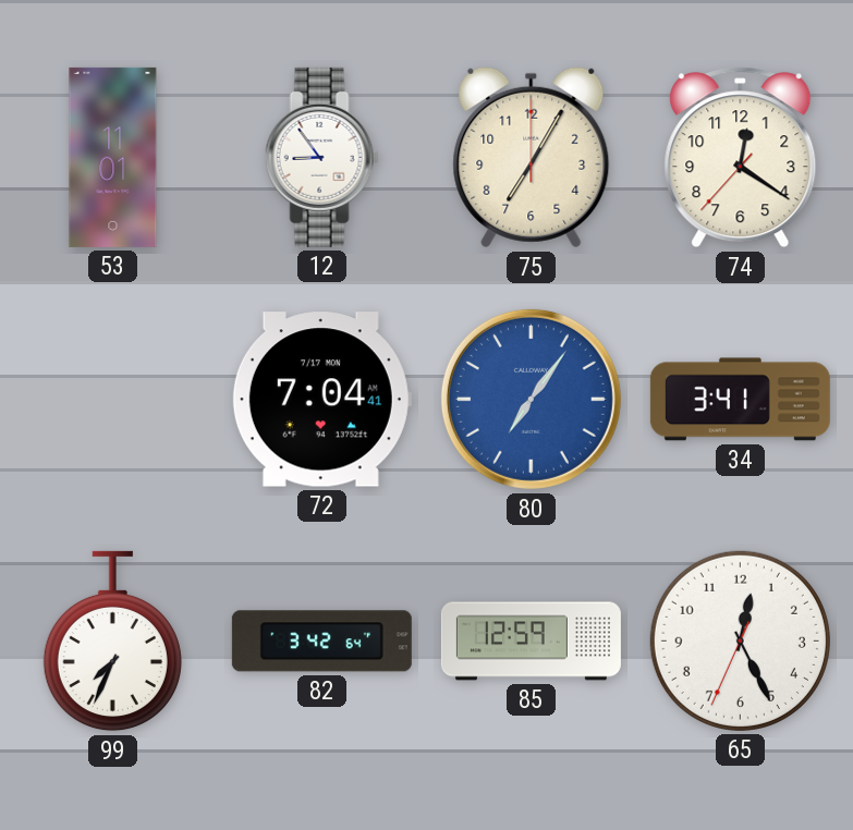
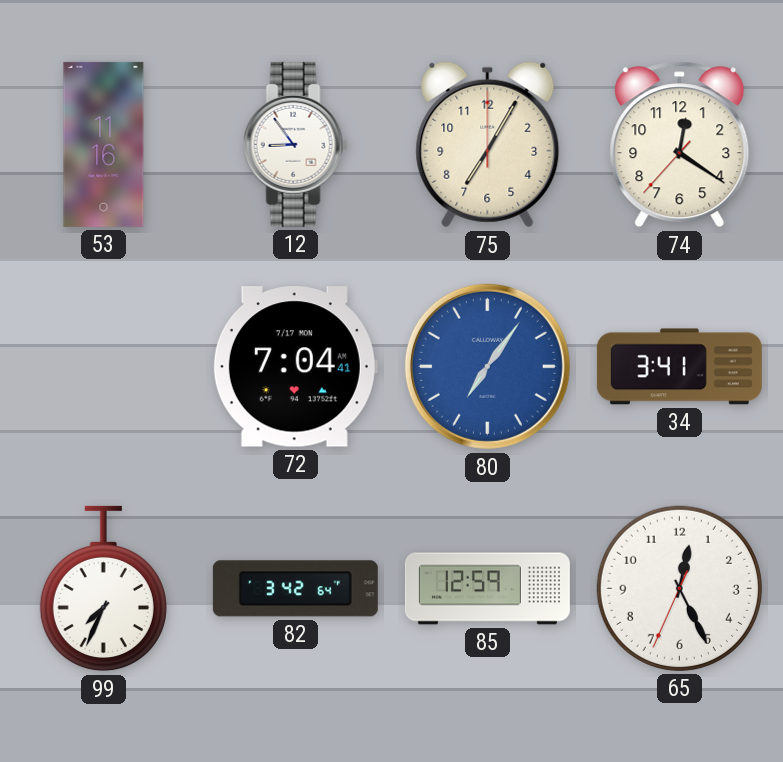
53: 11:01 -> 11:16 (104, 144)
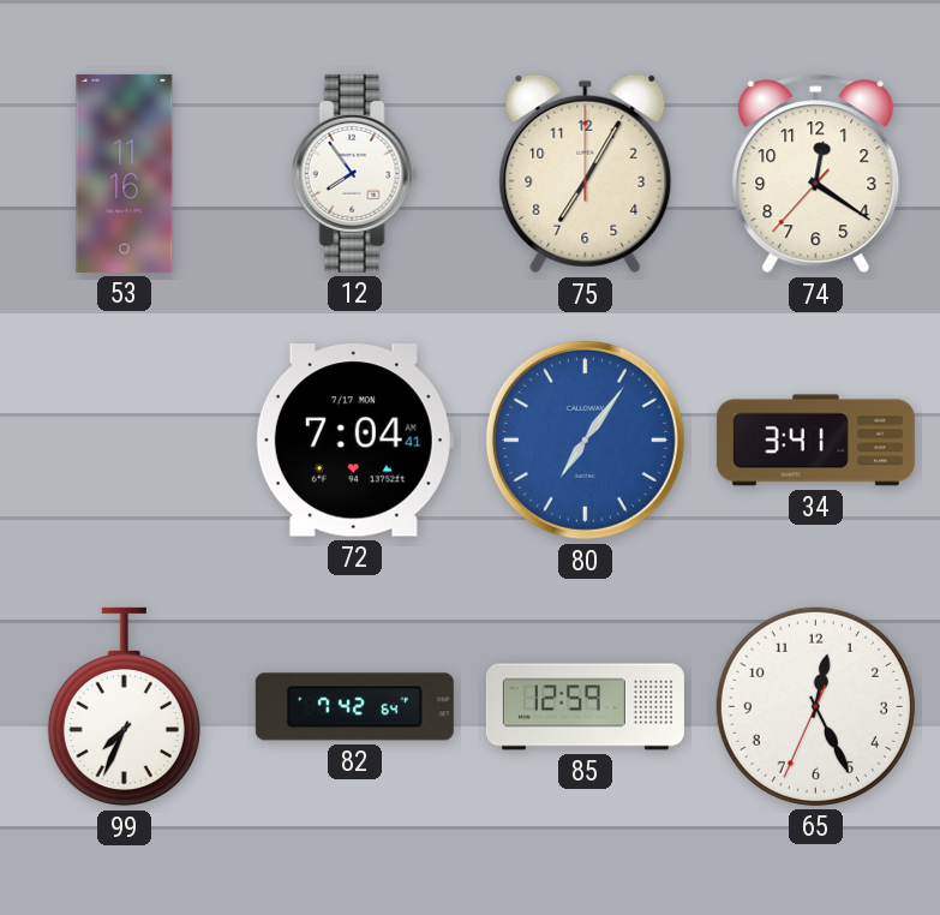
12: 8:54 -> 7:54 (354, 173)
82: 3:42 -> 7:42 (354, 707)
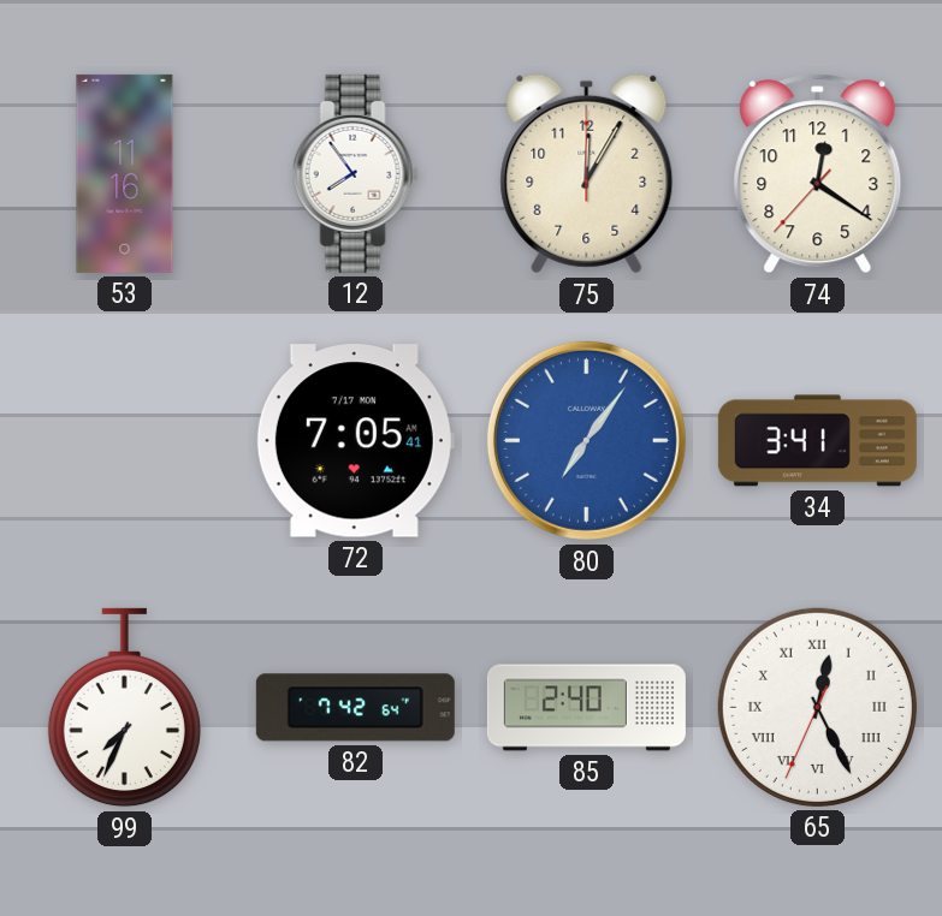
75: 7:05 -> 12:05 (587, 174)
72: 7:04 -> 7:05 (355, 441)
85: 12:59 -> 2:40 (586, 708)
65 numerals: Arabic -> Roman (817, 707)
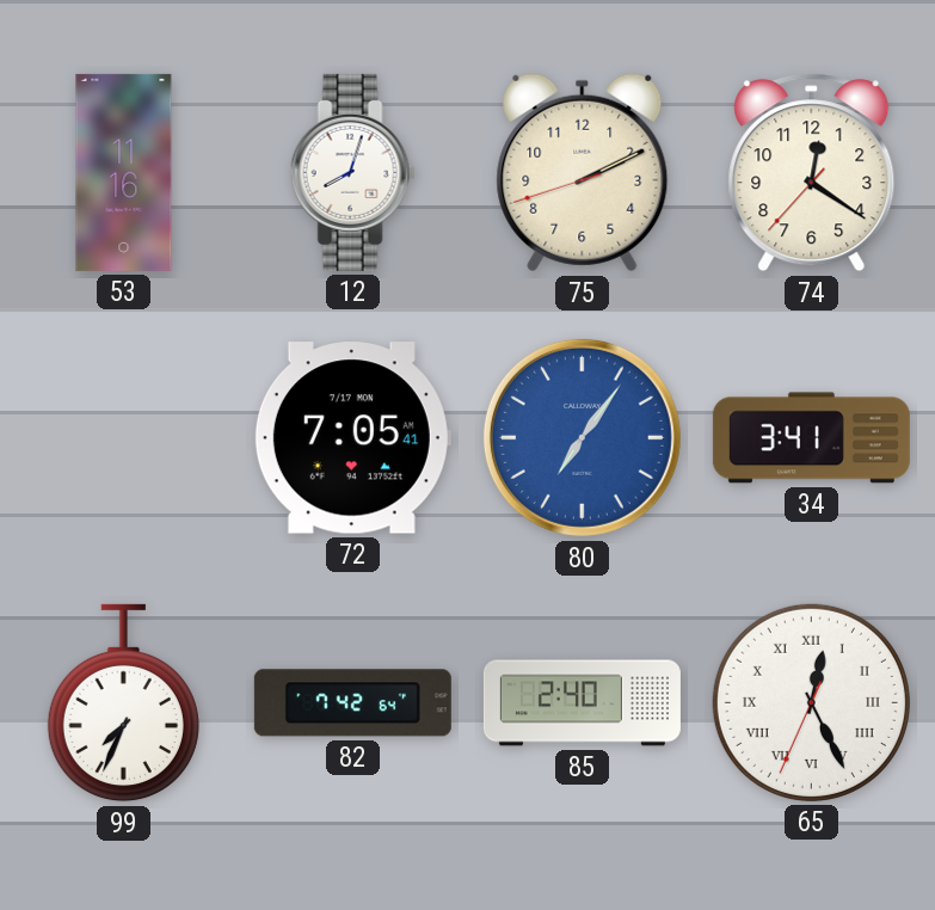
12: 7:54 -> 8:03 (352, 172)
75: 12:05 -> 2:10 (583, 173)
